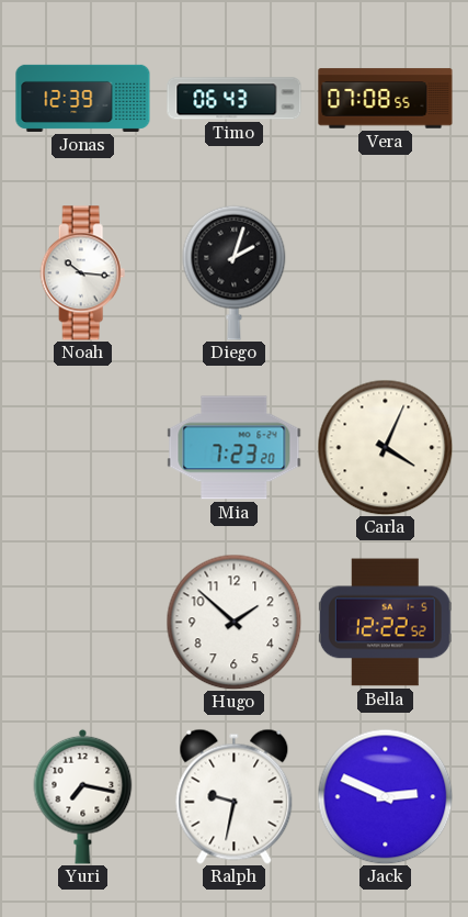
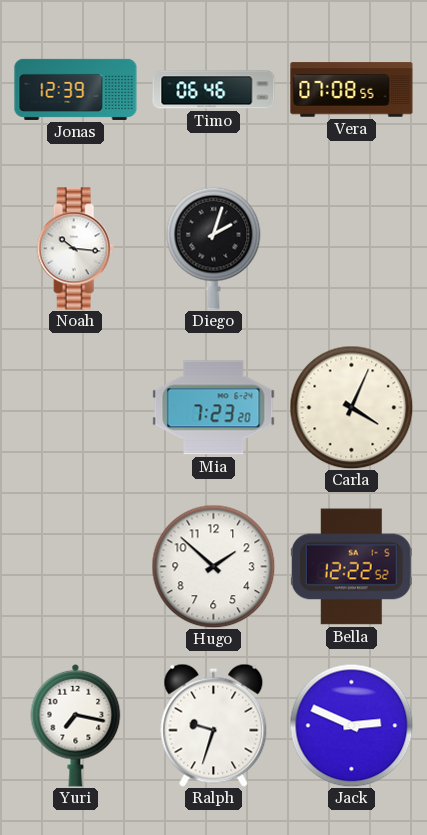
Timo: 06:43 -> 06:46 (214, 90)
Ralph: 9:32 -> 9:33 (214, 725)
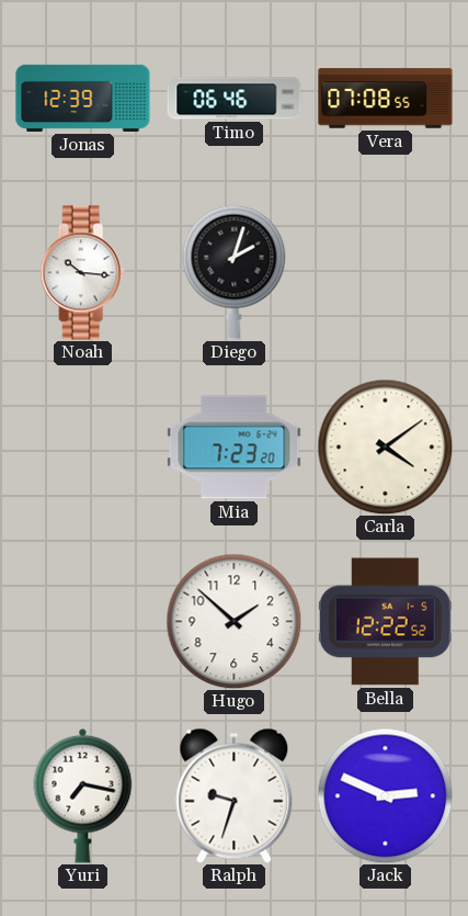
Carla: 4:04 -> 4:09 (385, 446)
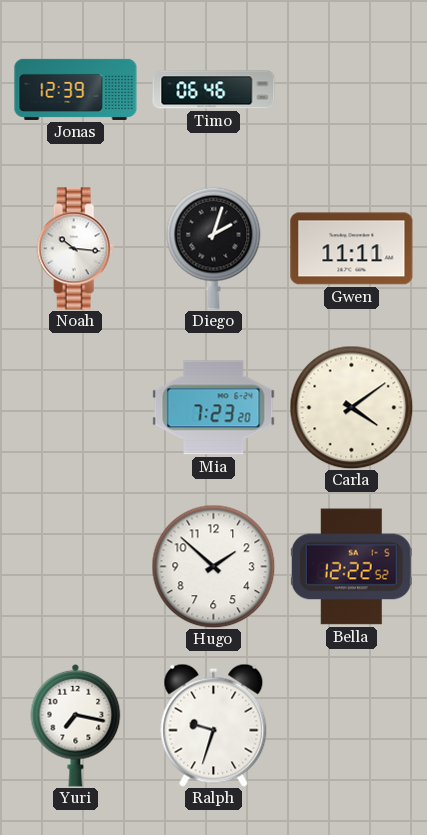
Vera: 07:08 -> none (386, 99)
Gwen: none -> 11:11 (352, 249)
Jack: 2:49 -> none (385, 795)
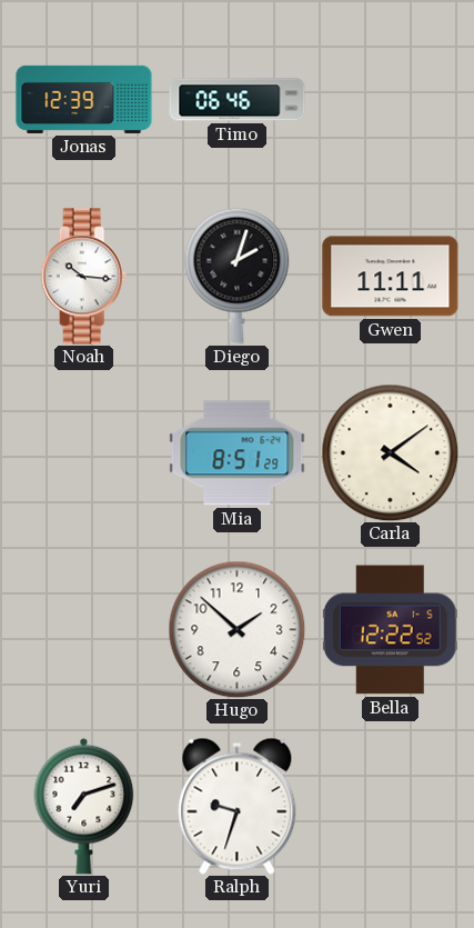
Mia: 7:23 -> 8:51 (238, 453)
Yuri: 7:17 -> 7:12 (84, 806)
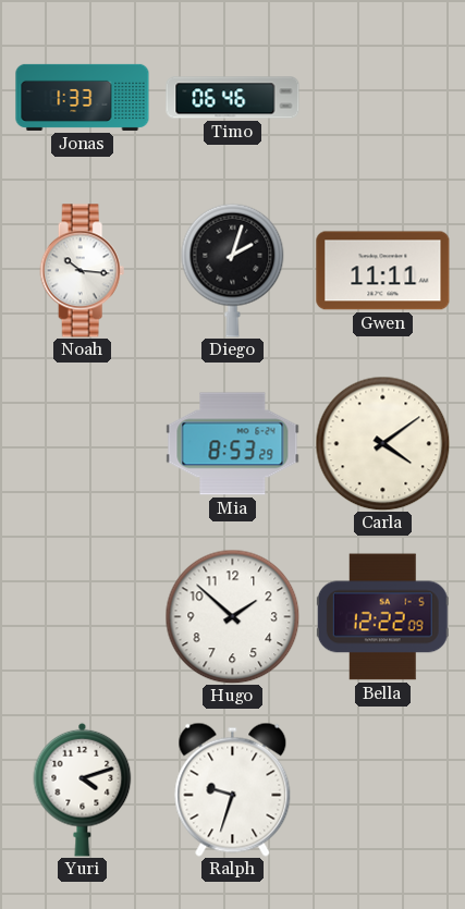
Jonas: 12:39 -> 1:33 (83, 97)
Mia: 8:51 -> 8:53 (233, 444)
Bella: 12:22:52 -> 12:22:09 (382, 617)
Yuri: 7:12 -> 4:12 (83, 789)
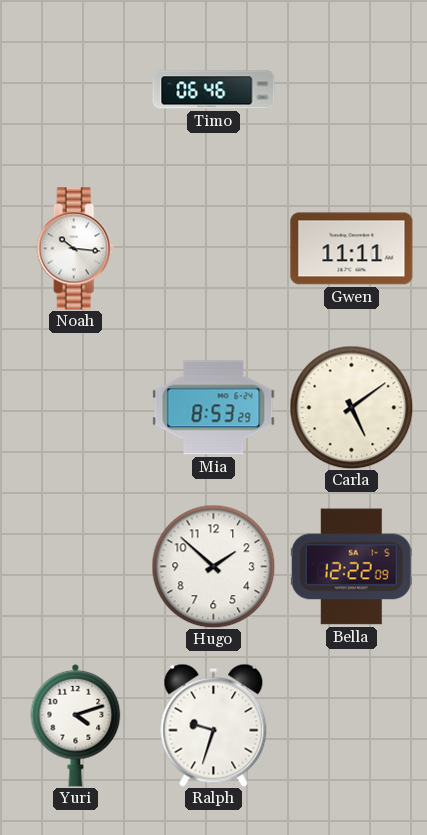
Jonas: 1:33 -> none (83, 97)
Diego: 2:03 -> none (233, 270)
Carla: 4:09 -> 5:09 (351, 407)
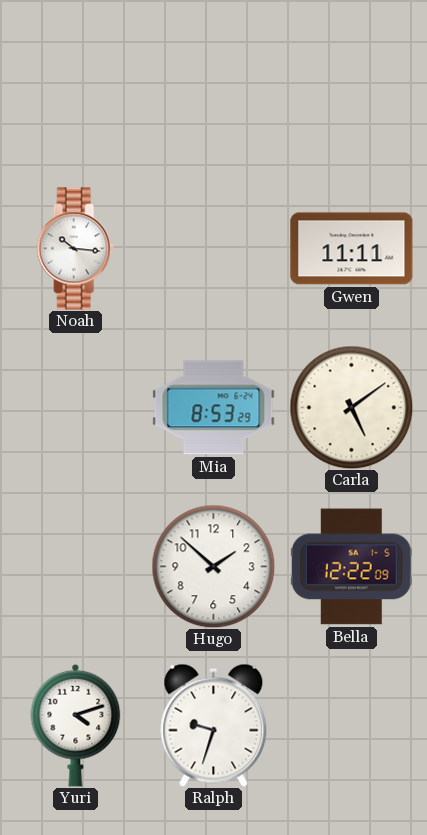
Timo: 06:46 -> none (214, 90)
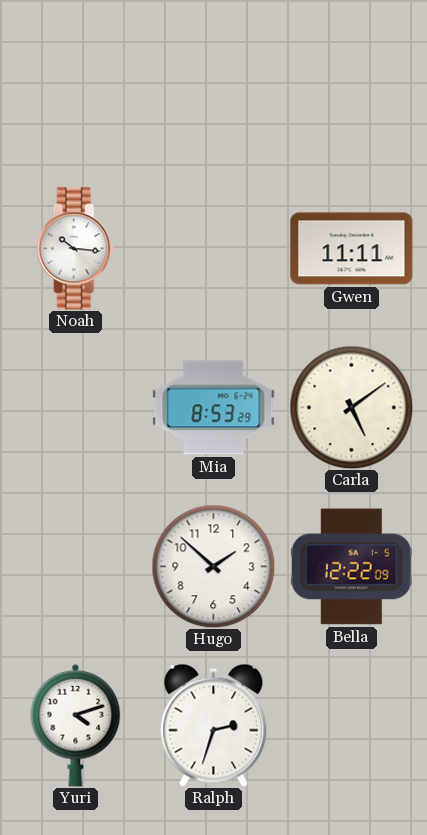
Ralph: 9:33 -> 2:33 (214, 725)
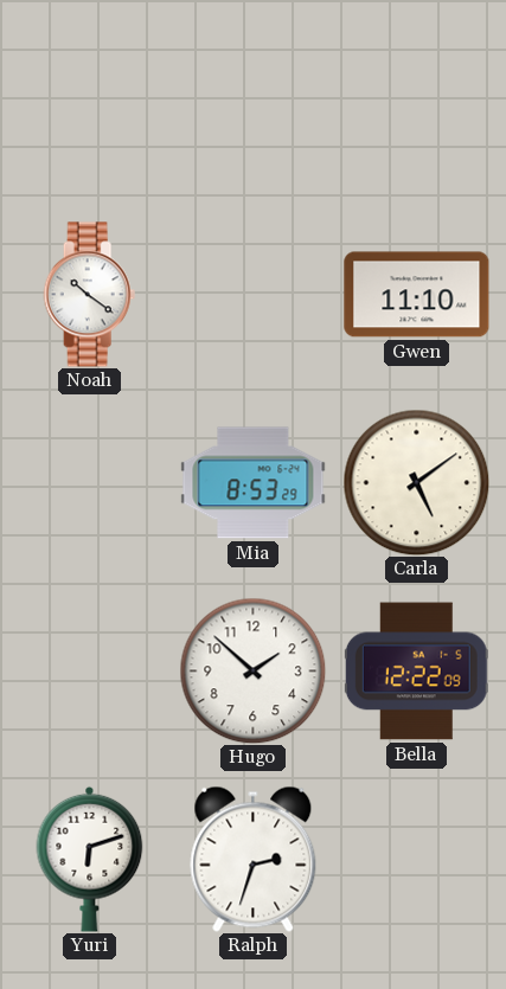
Noah: 10:16 -> 10:21 (90, 295)
Gwen: 11:11 -> 11:10 (417, 295)
Yuri: 4:12 -> 6:12 (90, 859)
